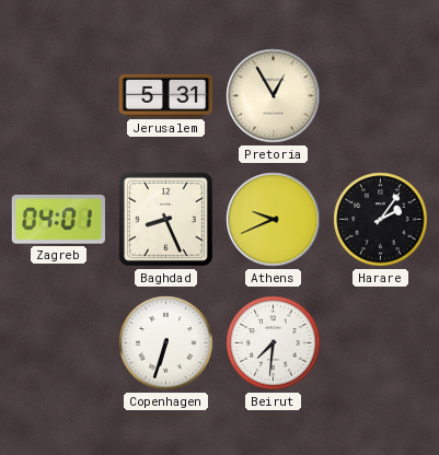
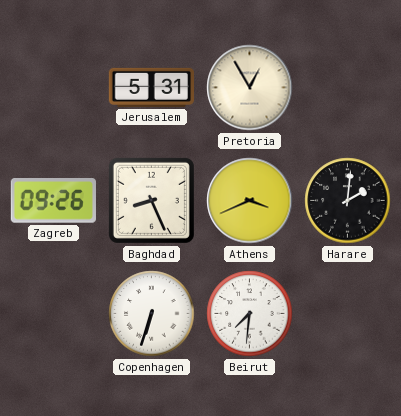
Zagreb: 04:01 -> 09:26 (53, 201)
Athens: 9:41 -> 3:41 (250, 201)
Harare: 2:06 -> 2:01 (348, 201)
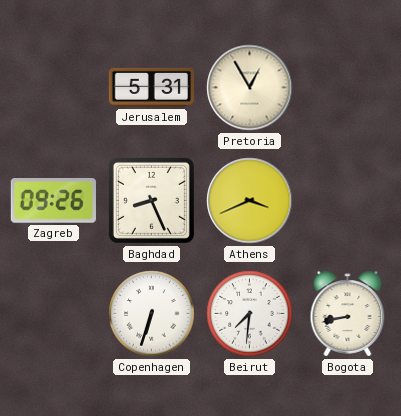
Harare: 2:01 -> none (348, 201)
Bogota: none -> 8:43 (348, 314)
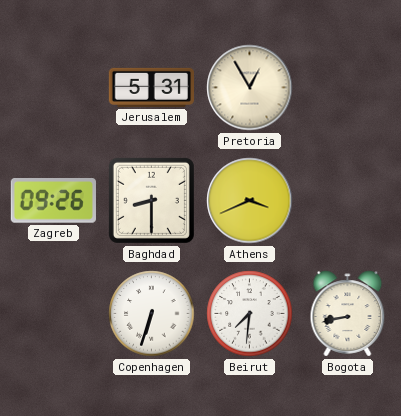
Baghdad: 8:26 -> 8:30 (151, 200)
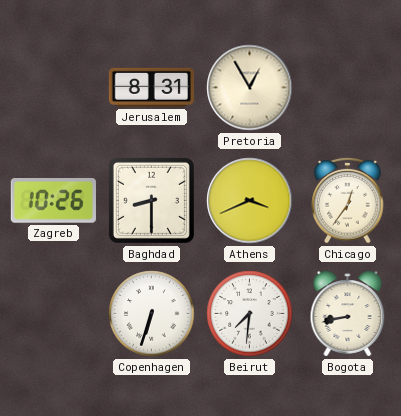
Jerusalem: 5:31 -> 8:31 (151, 87)
Zagreb: 09:26 -> 10:26 (53, 201)
Chicago: none -> 12:36 (348, 200)
